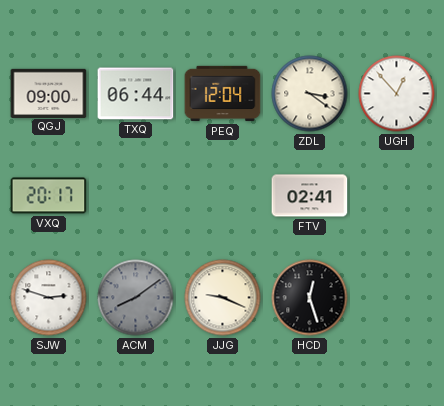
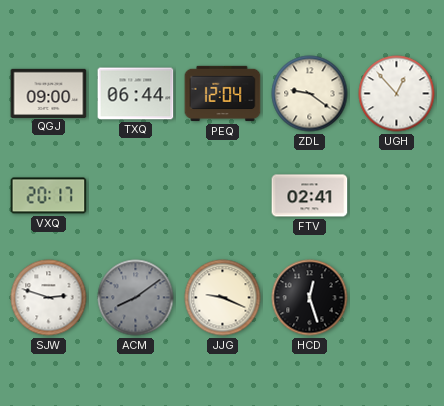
ZDL: 3:21 -> 9:21 (310, 94)
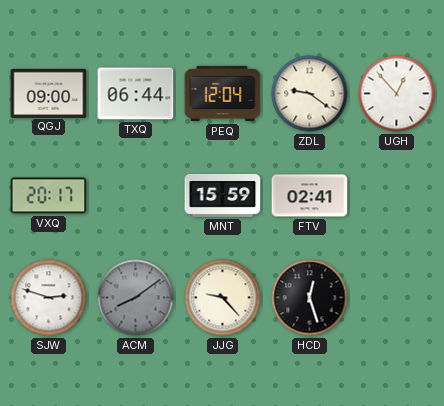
MNT: none -> 15:59 (223, 195)
JJG: 9:19 -> 9:23 (223, 298)
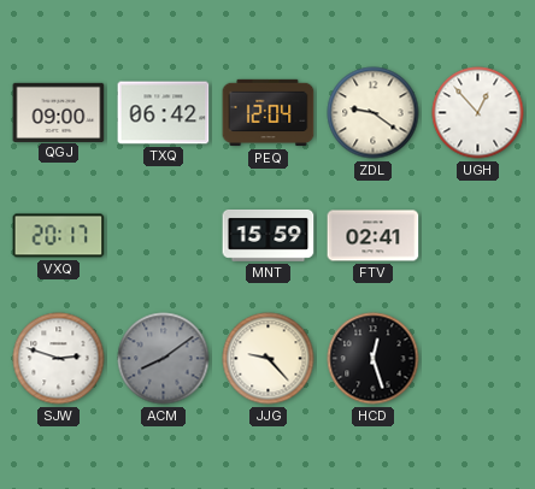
TXQ: 06:44 -> 06:42 (164, 113)
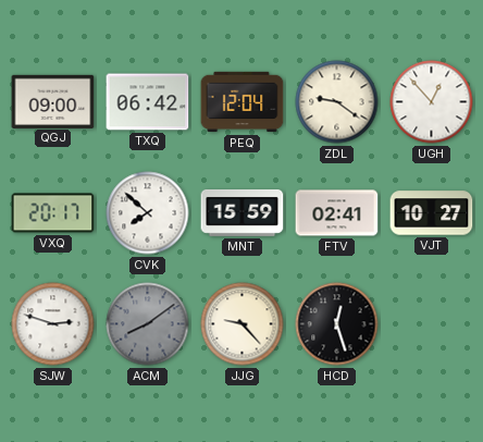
CVK: none -> 7:52 (148, 213)
VJT: none -> 10:27 (432, 213)
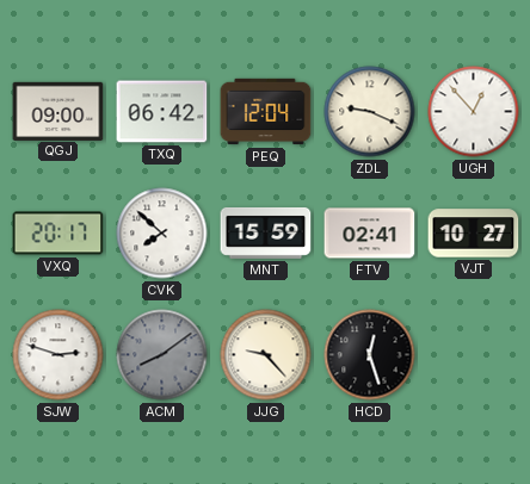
ZDL: 9:21 -> 9:19 (370, 112)
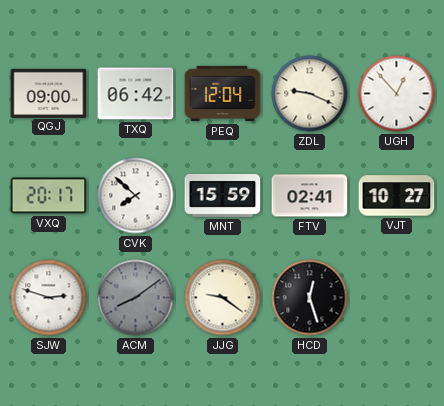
JJG: 9:23 -> 9:21 (223, 298)
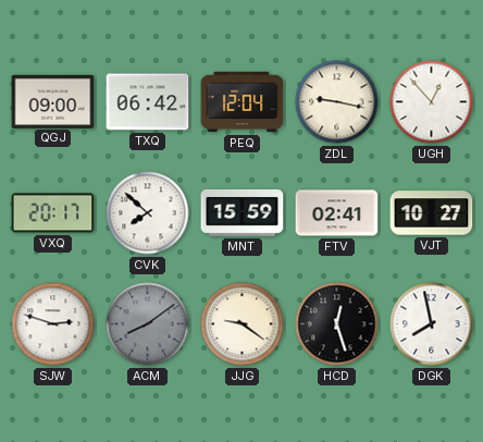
ZDL: 9:19 -> 9:17 (337, 102)
DGK: none -> 7:58 (432, 324)
